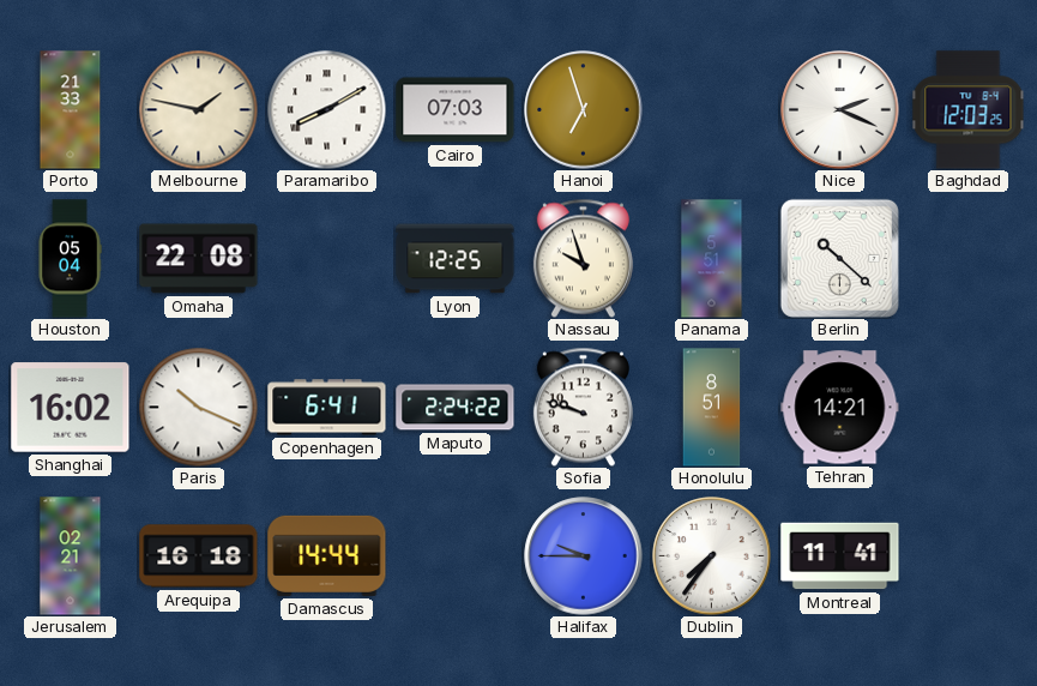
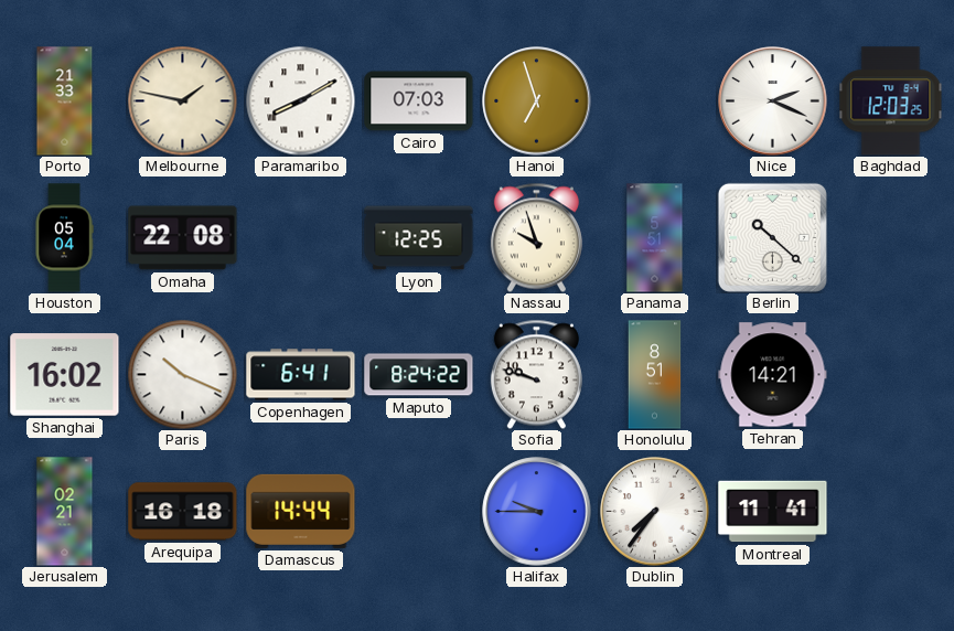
Maputo: 2:24 -> 8:24 (419, 375)
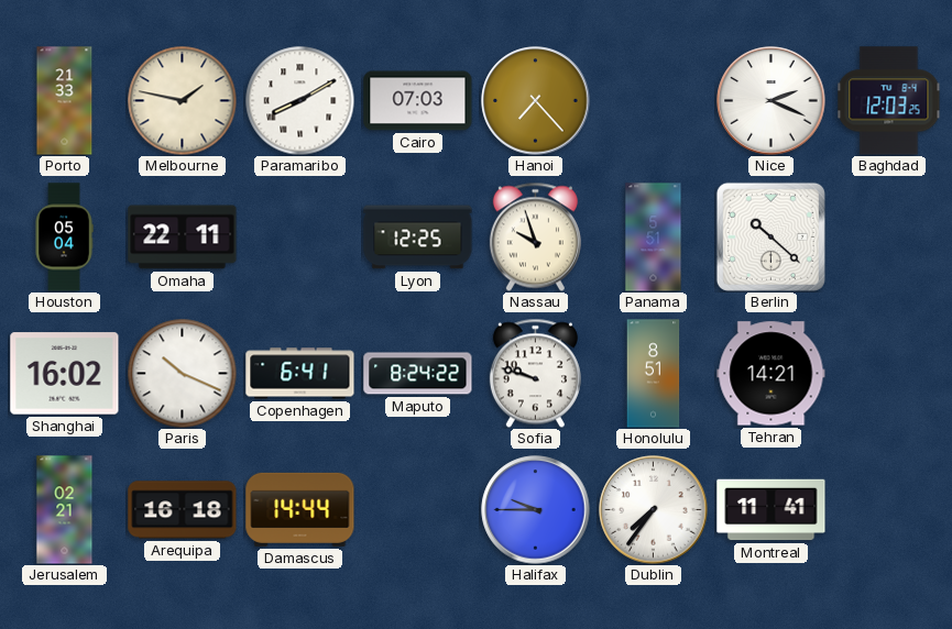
Hanoi: 6:57 -> 7:23 (536, 101)
Omaha: 22:08 -> 22:11 (183, 238)
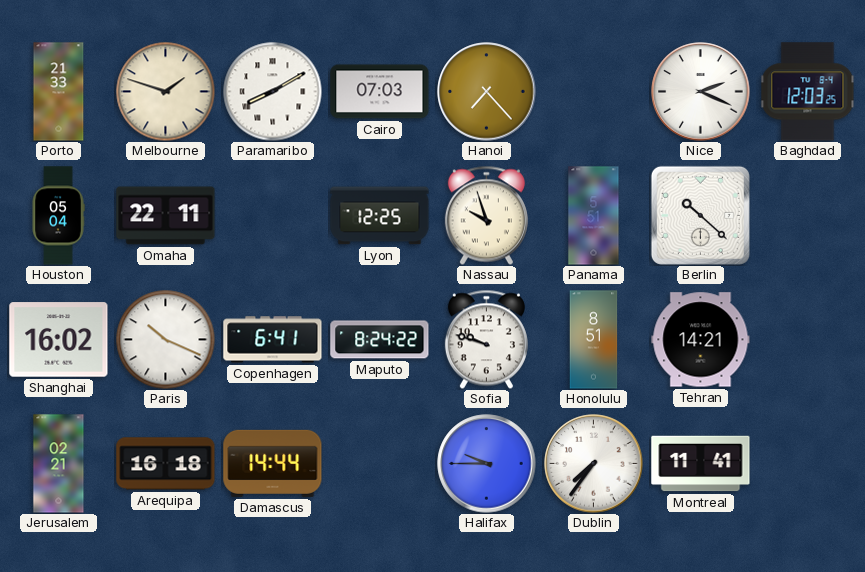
Melbourne: 1:47 -> 1:48 (166, 92)
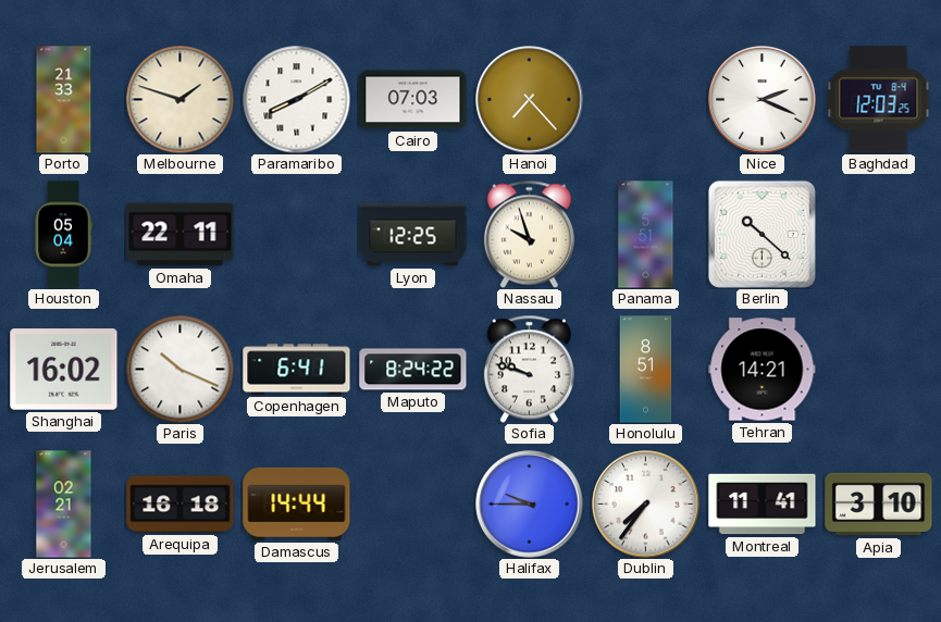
Apia: none -> 3:10 (879, 505)
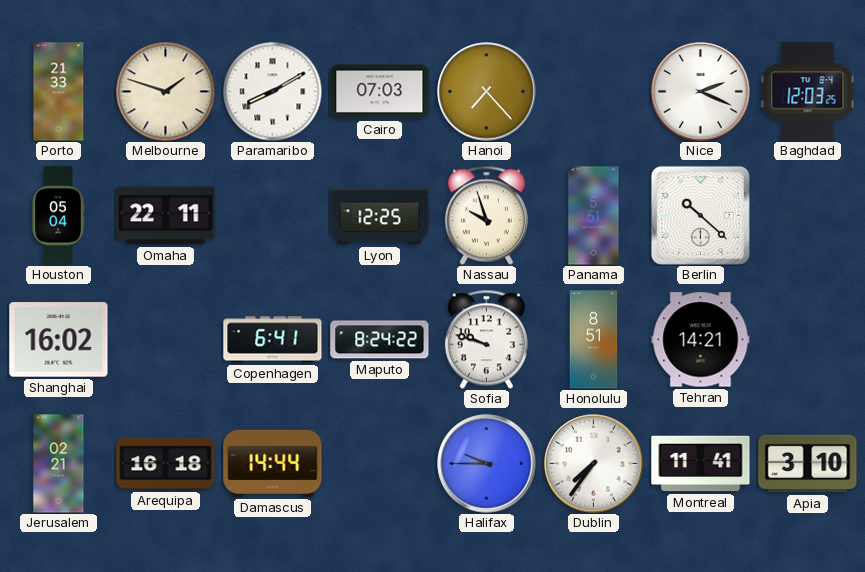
Paris: 10:19 -> none (181, 370)
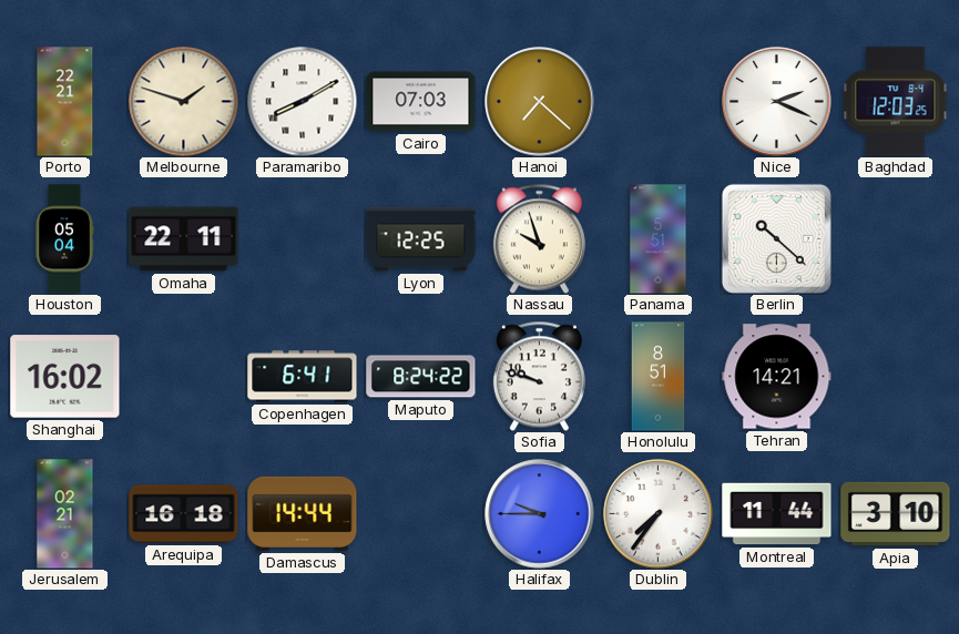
Porto: 21:33 -> 22:21 (65, 102)
Hanoi: 7:23 -> 7:22 (540, 102)
Montreal: 11:41 -> 11:44 (777, 514)
